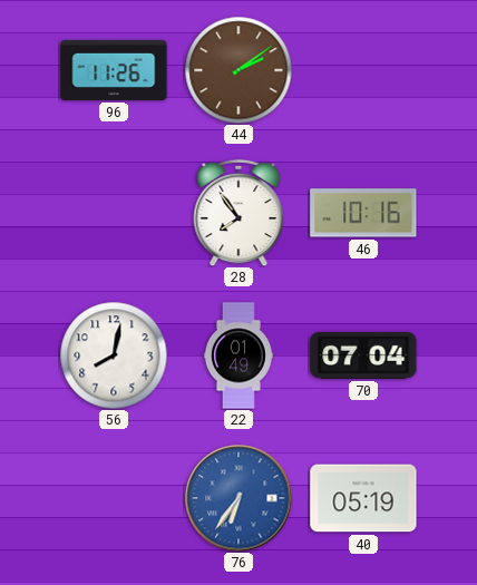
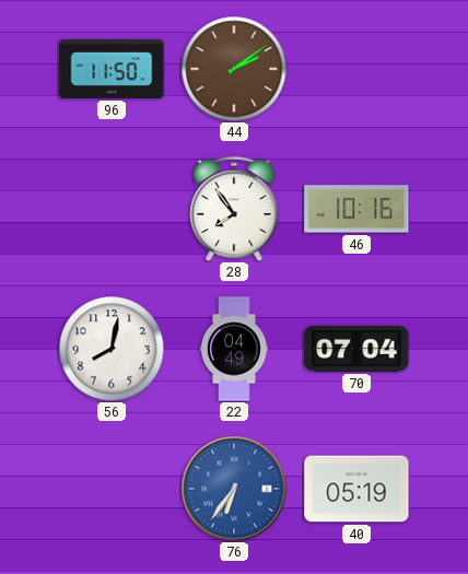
96: 11:26 -> 11:50 (112, 69)
22: 01:49 -> 04:49 (234, 349)
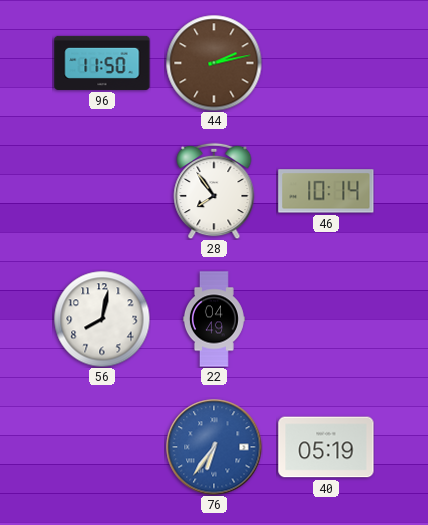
44: 2:09 -> 2:13 (214, 63)
46: 10:16 -> 10:14 (326, 191)
70: 07:04 -> none (356, 349)
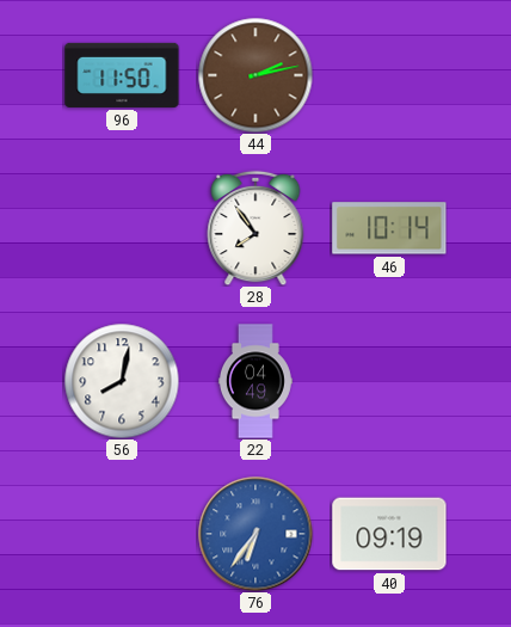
40: 05:19 -> 09:19 (389, 534)
